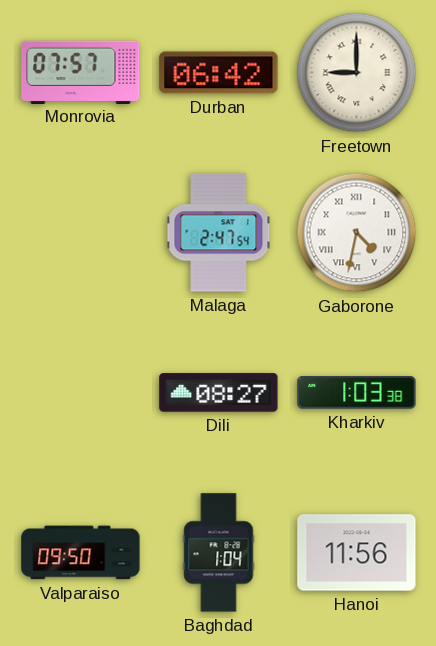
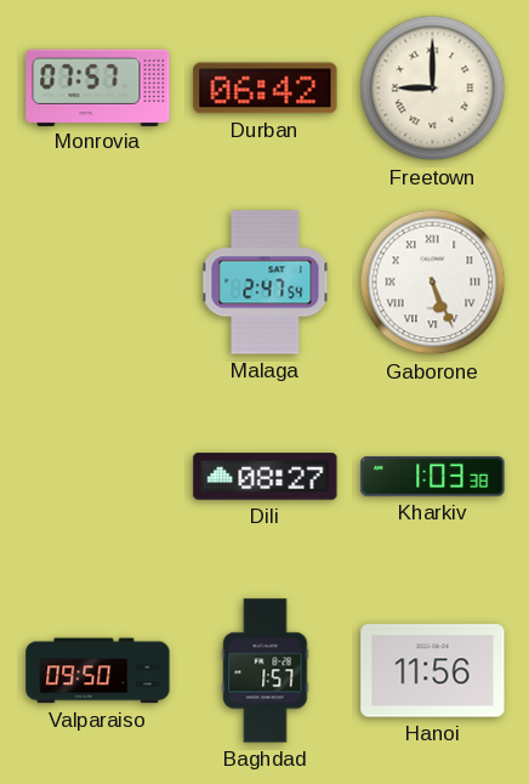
Gaborone: 4:32 -> 5:26 (433, 283)
Baghdad: 1:04 -> 1:57 (266, 671)
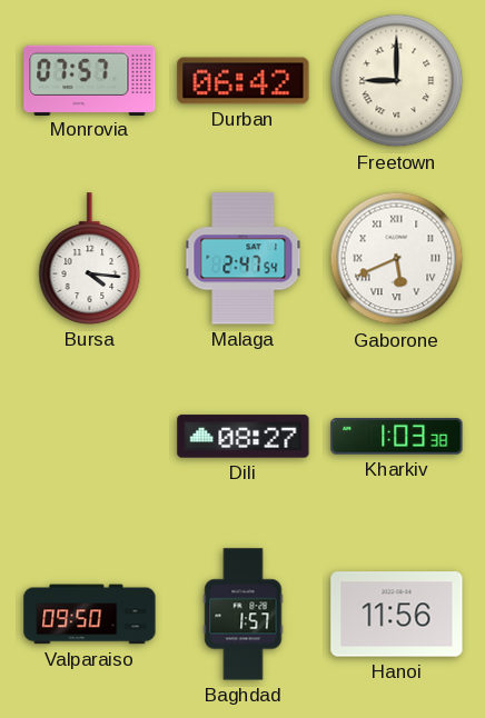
Bursa: none -> 4:16 (90, 259)
Gaborone: 5:26 -> 5:41 (397, 259)
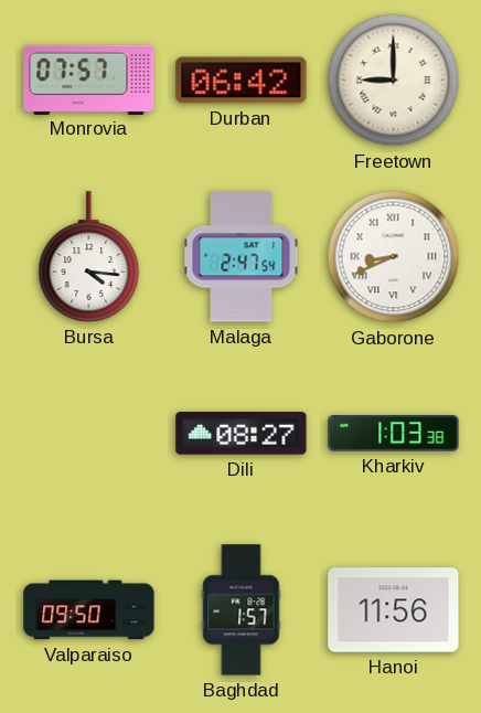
Gaborone: 5:41 -> 8:41 (394, 257)
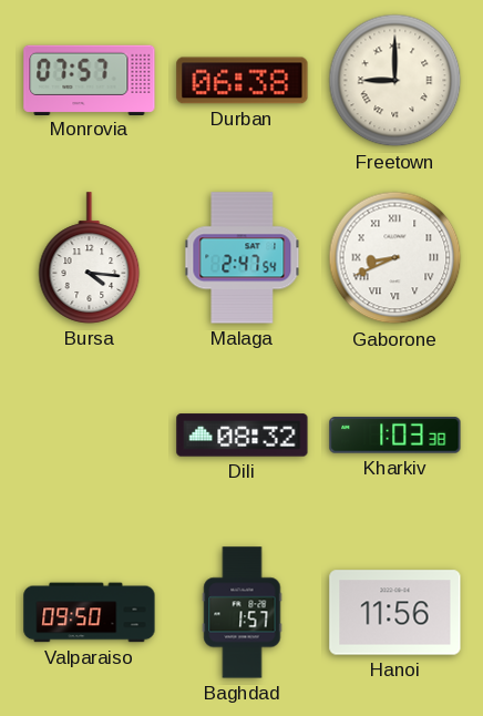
Durban: 06:42 -> 06:38 (243, 81)
Dili: 08:27 -> 08:32 (243, 436)
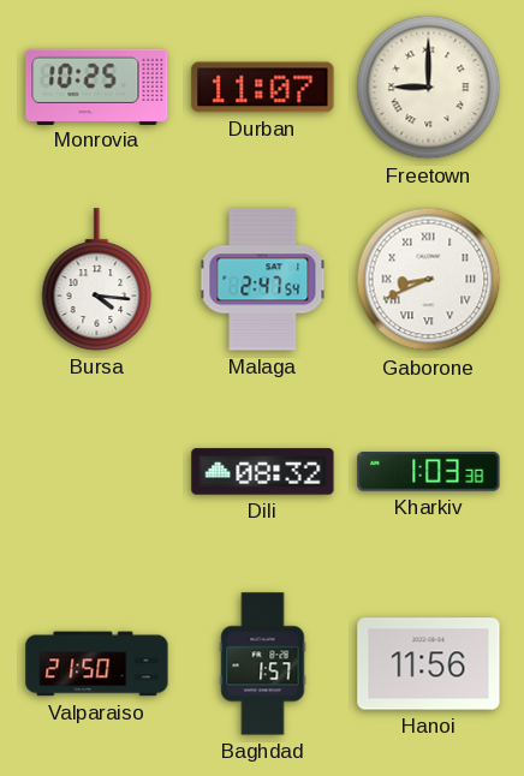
Monrovia: 07:57 -> 10:25 (97, 86)
Durban: 06:38 -> 11:07 (263, 88)
Valparaiso: 09:50 -> 21:50 (97, 664)
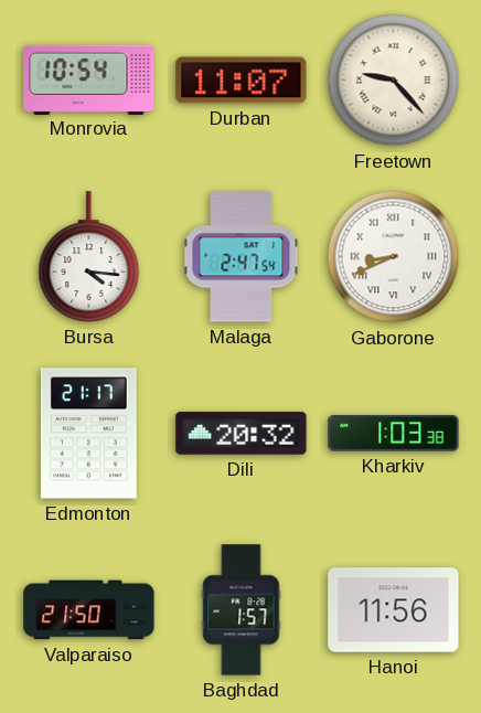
Monrovia: 10:25 -> 10:54 (89, 79)
Freetown: 9:00 -> 9:23 (394, 81)
Edmonton: none -> 21:17 (88, 434)
Dili: 08:32 -> 20:32 (242, 434)
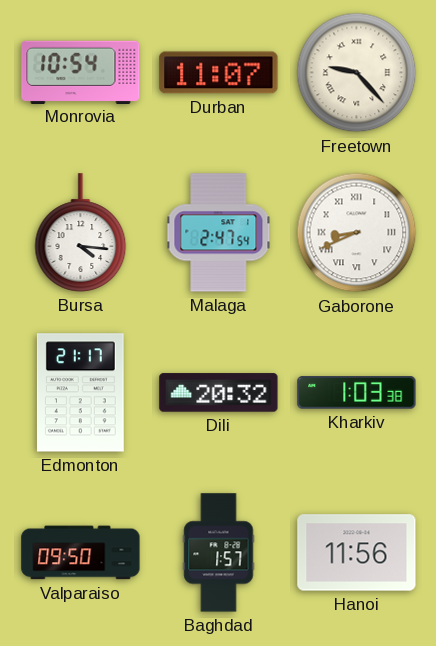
Valparaiso: 21:50 -> 09:50 (81, 553)
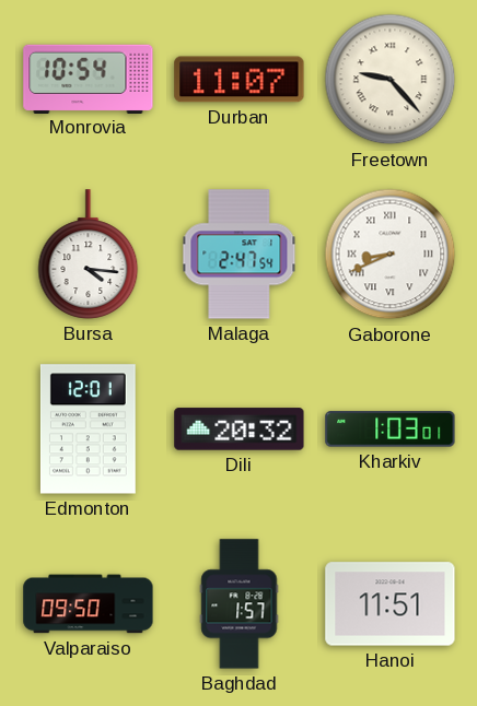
Edmonton: 21:17 -> 12:01 (88, 430)
Kharkiv: 1:03:38 -> 1:03:01 (391, 430)
Hanoi: 11:56 -> 11:51 (391, 604)
